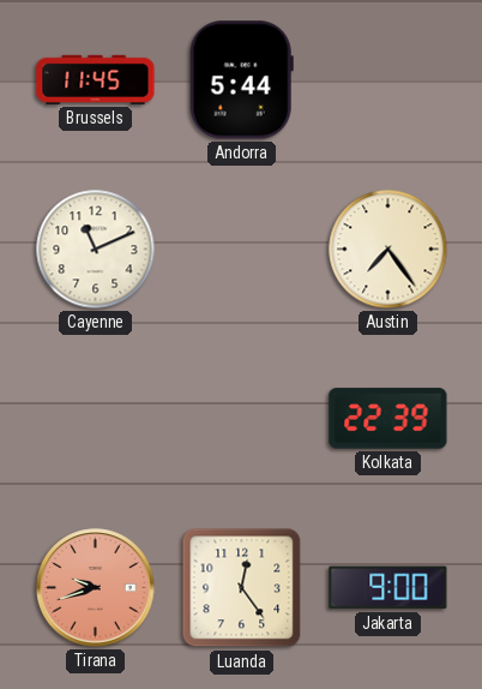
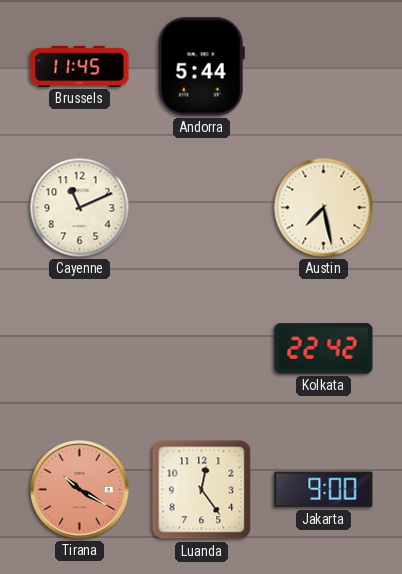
Austin: 7:24 -> 7:28 (324, 208)
Kolkata: 22:39 -> 22:42 (324, 349)
Tirana: 9:42 -> 10:20 (80, 490)
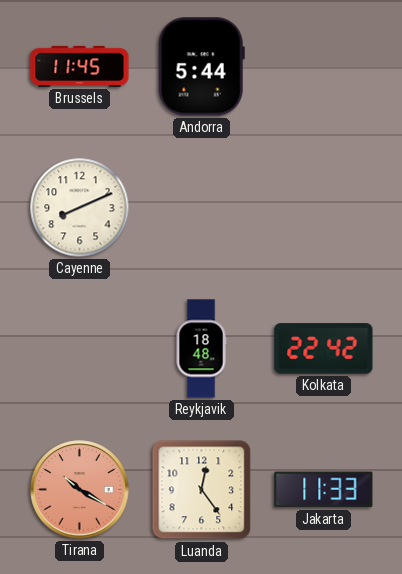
Cayenne: 11:11 -> 8:11 (80, 208)
Austin: 7:28 -> none (324, 208)
Reykjavik: none -> 18:48 (201, 349)
Jakarta: 9:00 -> 11:33 (324, 490)
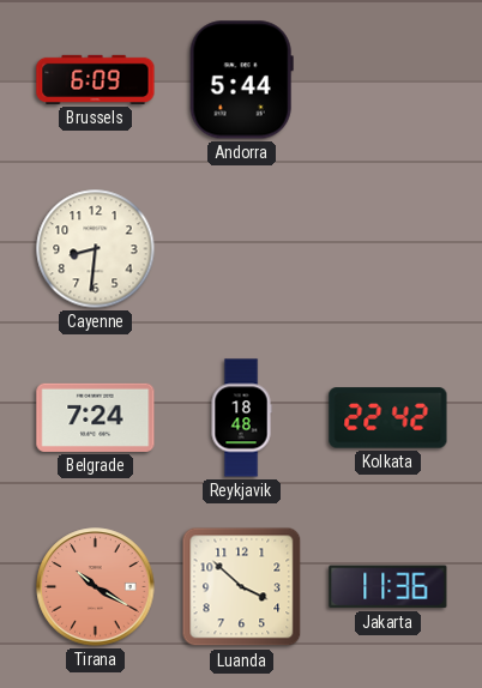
Brussels: 11:45 -> 6:09 (96, 79)
Cayenne: 8:11 -> 8:31 (96, 249)
Belgrade: none -> 7:24 (96, 417)
Luanda: 12:24 -> 3:52 (242, 587)
Jakarta: 11:33 -> 11:36 (388, 587)
